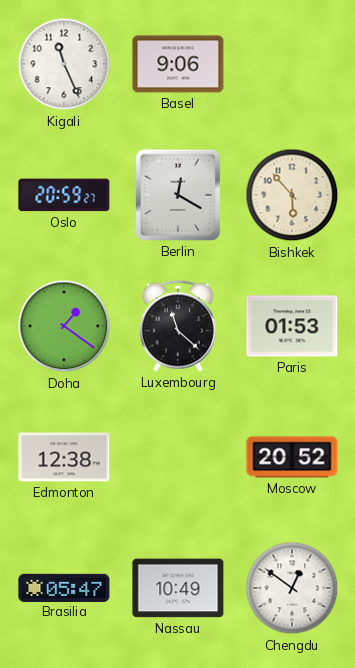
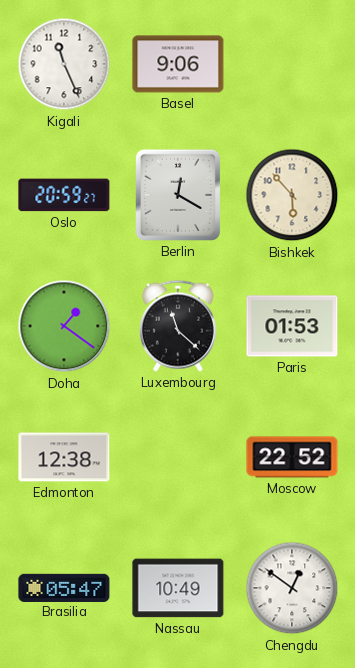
Moscow: 20:52 -> 22:52 (292, 457)
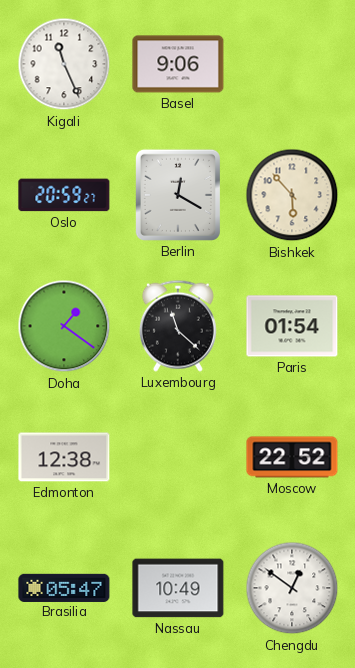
Paris: 01:53 -> 01:54 (292, 326)
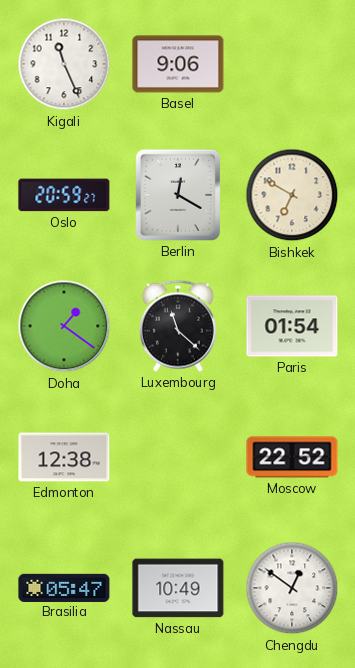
Bishkek: 5:53 -> 6:50 (292, 195)
